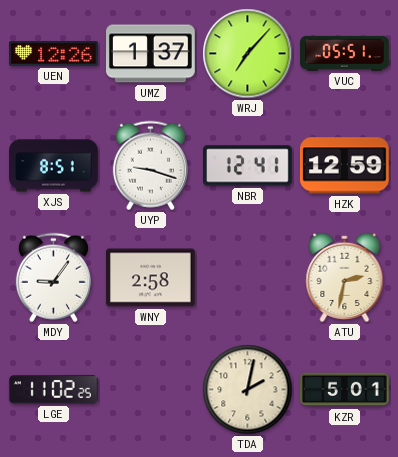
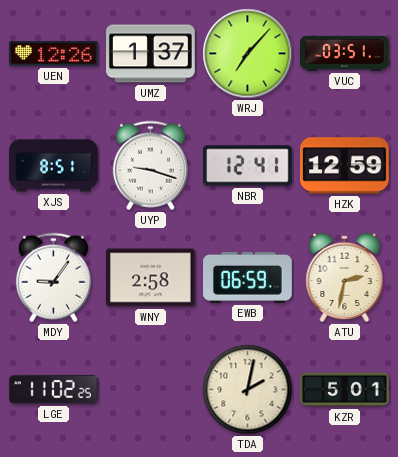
VUC: 05:51 -> 03:51 (345, 53)
EWB: none -> 06:59 (248, 277)
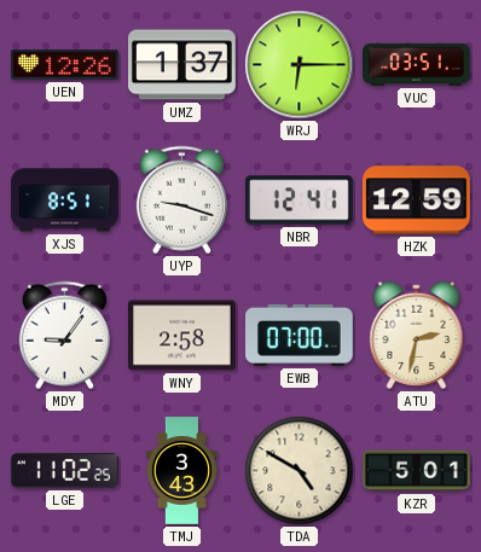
WRJ: 7:07 -> 6:15 (300, 65)
EWB: 06:59 -> 07:00 (300, 335)
TMJ: none -> 3:43 (181, 471)
TDA: 2:02 -> 4:50 (300, 471)
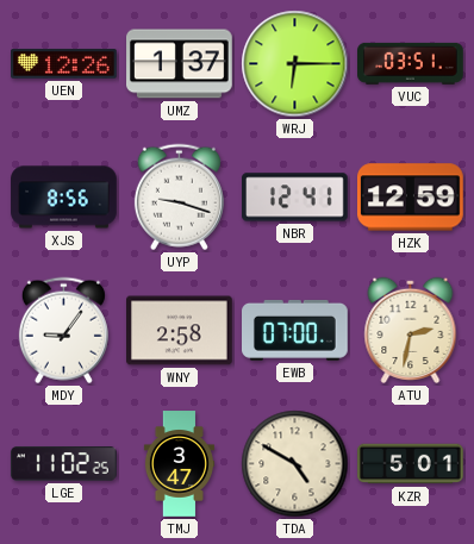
XJS: 8:51 -> 8:56 (64, 198)
TMJ: 3:43 -> 3:47 (179, 464)
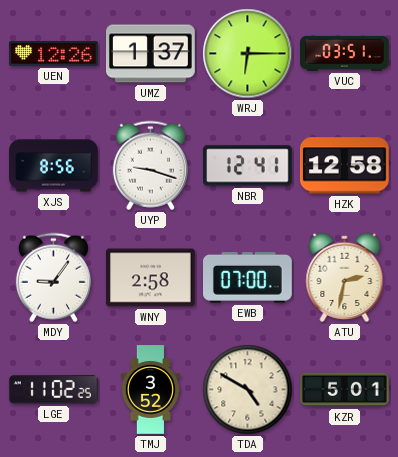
HZK: 12:59 -> 12:58 (345, 166)
TMJ: 3:47 -> 3:52 (150, 390)
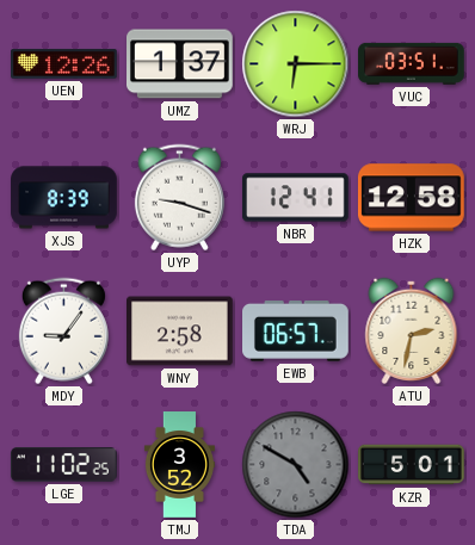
XJS: 8:56 -> 8:39 (64, 198)
EWB: 07:00 -> 06:57 (296, 330)
TDA dial: cream -> grey (296, 465)
